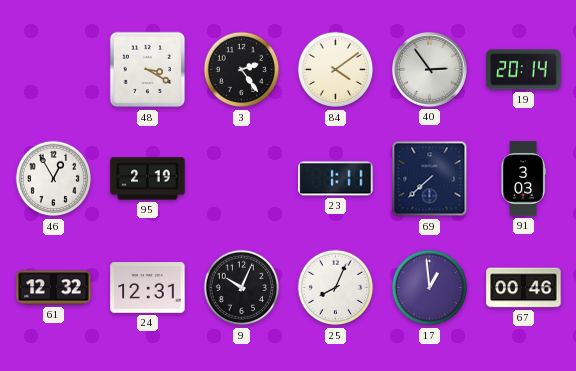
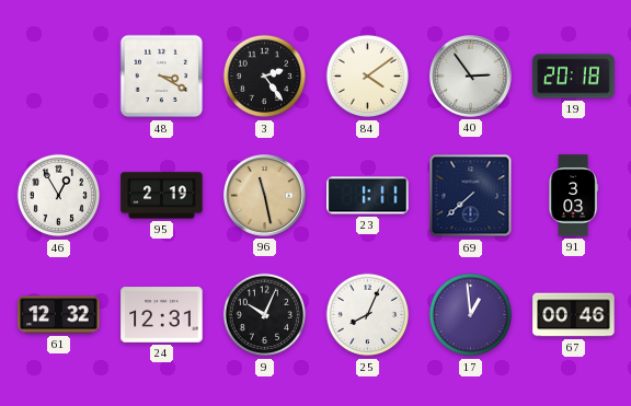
19: 20:14 -> 20:18 (574, 77)
96: none -> 11:28 (264, 195)
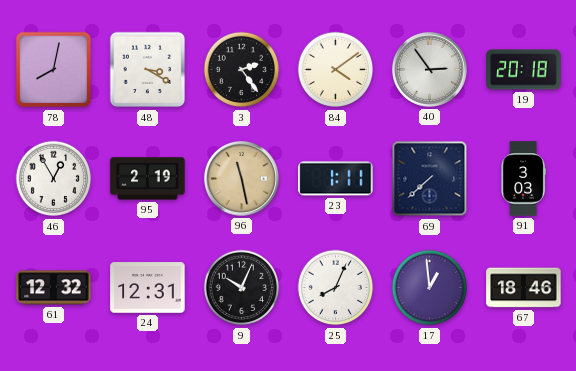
78: none -> 8:02 (54, 70)
67: 00:46 -> 18:46 (524, 288)
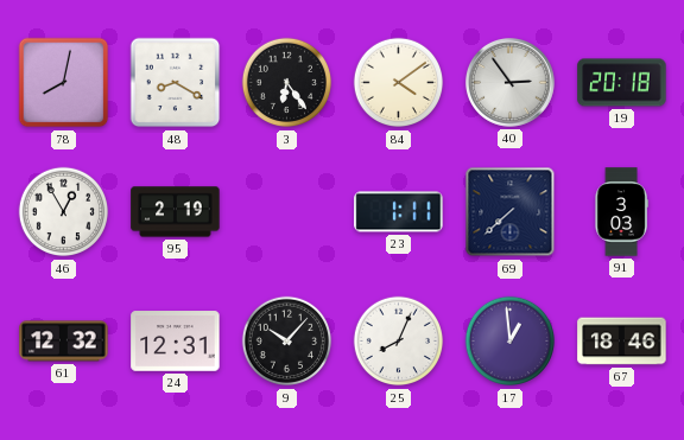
48: 3:20 -> 8:20 (176, 83)
3: 2:24 -> 6:24 (287, 83)
96: 11:28 -> none (241, 178)
9: 10:04 -> 10:07 (287, 342)
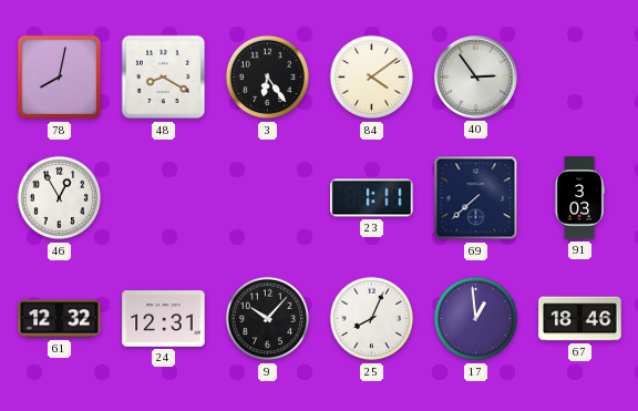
19: 20:18 -> none (622, 83)
95: 2:19 -> none (176, 212)
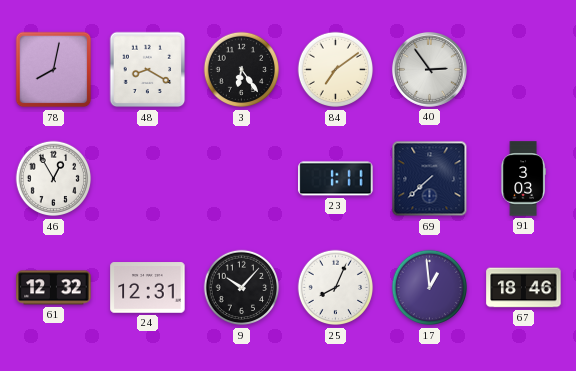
84: 4:09 -> 7:09 (336, 70)
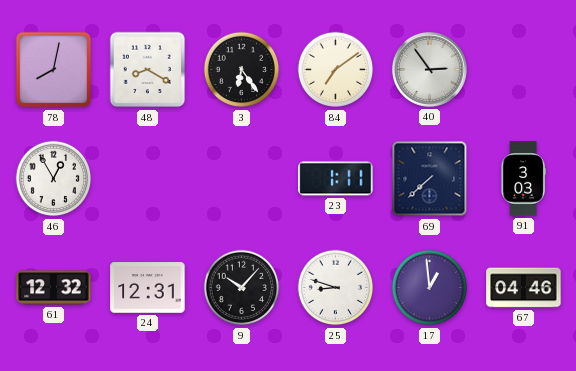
25: 8:04 -> 8:48 (336, 288)
67: 18:46 -> 04:46 (524, 288)
